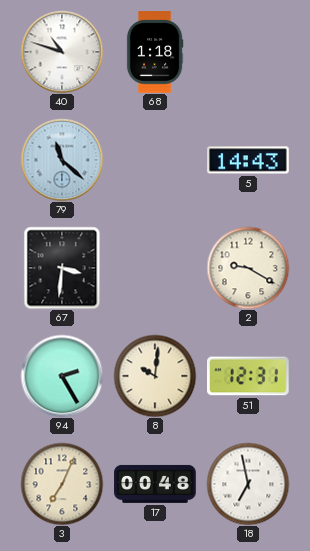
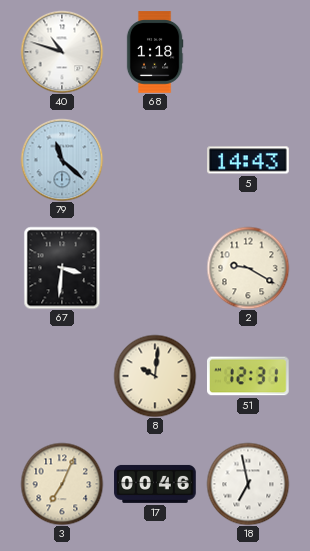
94: 2:25 -> none (62, 376)
17: 00:48 -> 00:46 (155, 484)
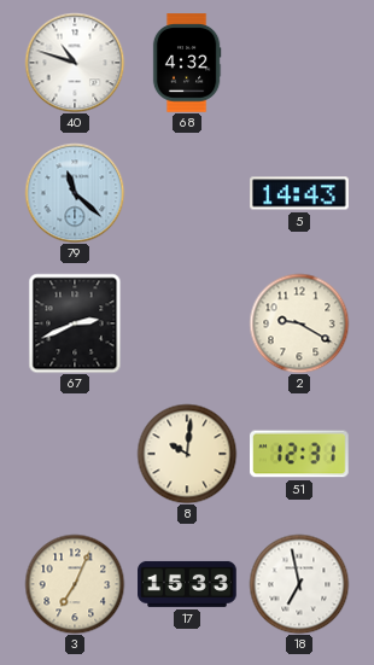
68: 1:18 -> 4:32 (187, 63)
67: 3:31 -> 2:41 (75, 323)
17: 00:46 -> 15:33 (187, 584)
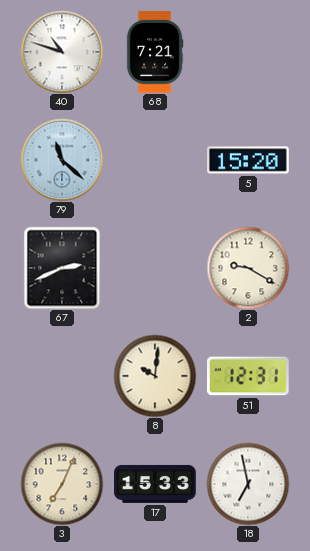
68: 4:32 -> 7:21 (155, 52)
5: 14:43 -> 15:20 (248, 160)
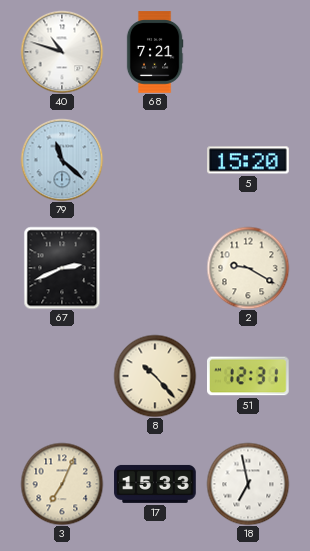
8: 10:01 -> 10:23 (155, 376)
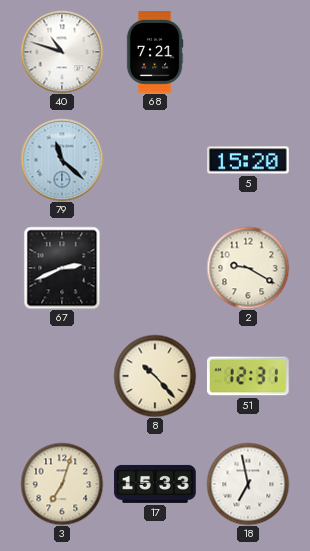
3: 7:04 -> 7:03 (62, 484)
